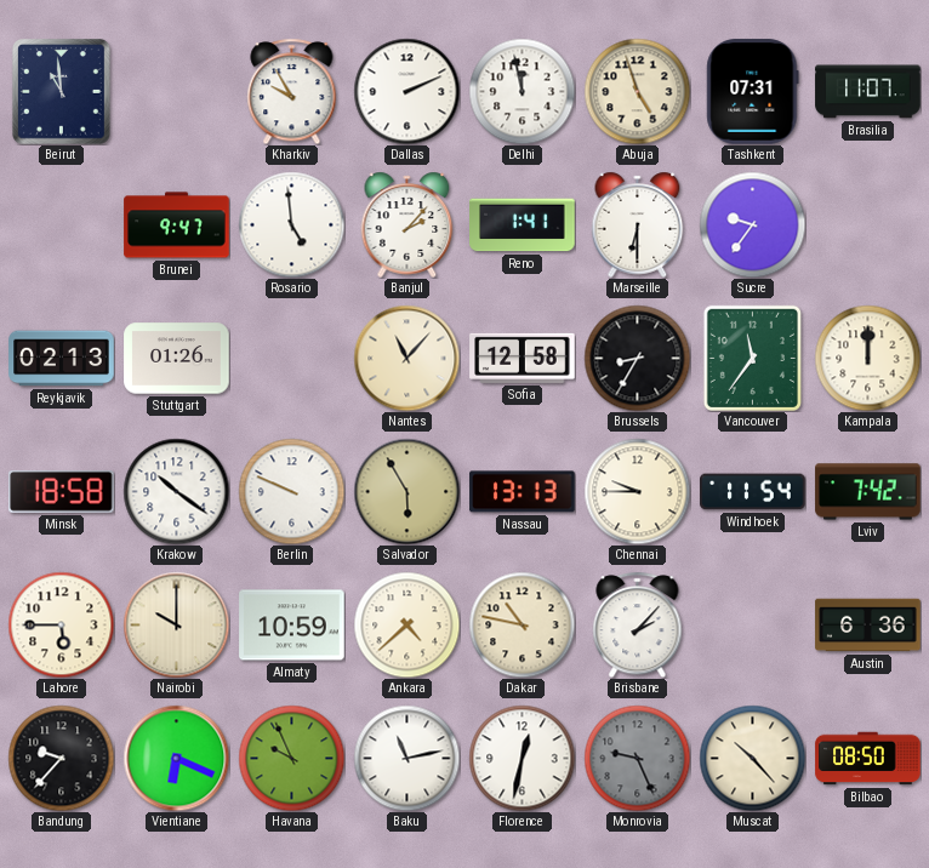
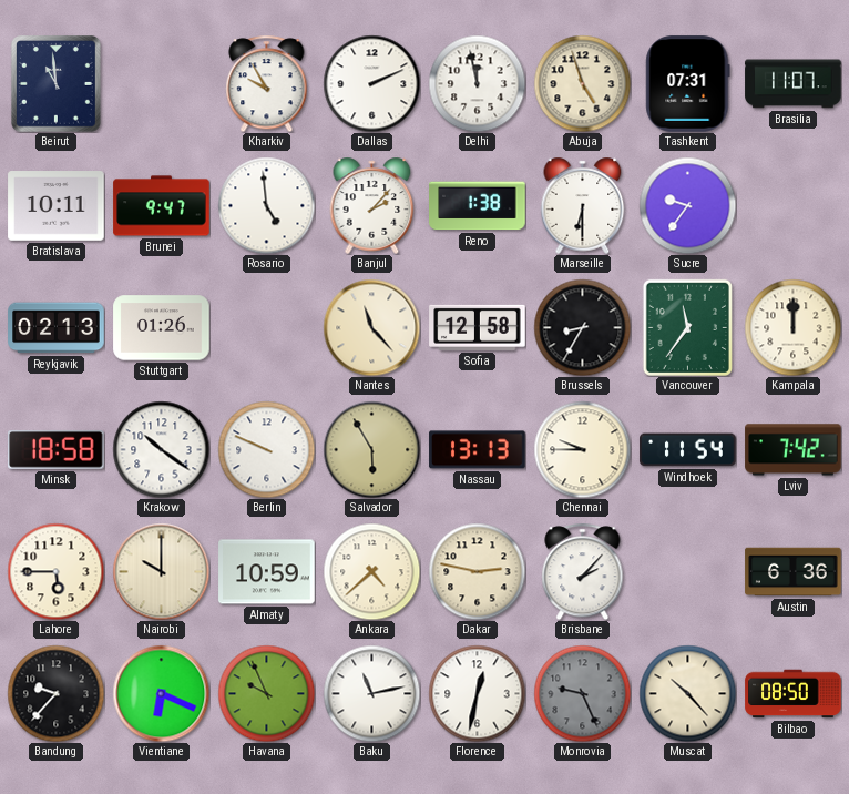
Bratislava: none -> 10:11 (57, 206)
Reno: 1:41 -> 1:38 (478, 206)
Nantes: 11:07 -> 11:23 (371, 327)
Dakar: 10:47 -> 2:47 (477, 571)
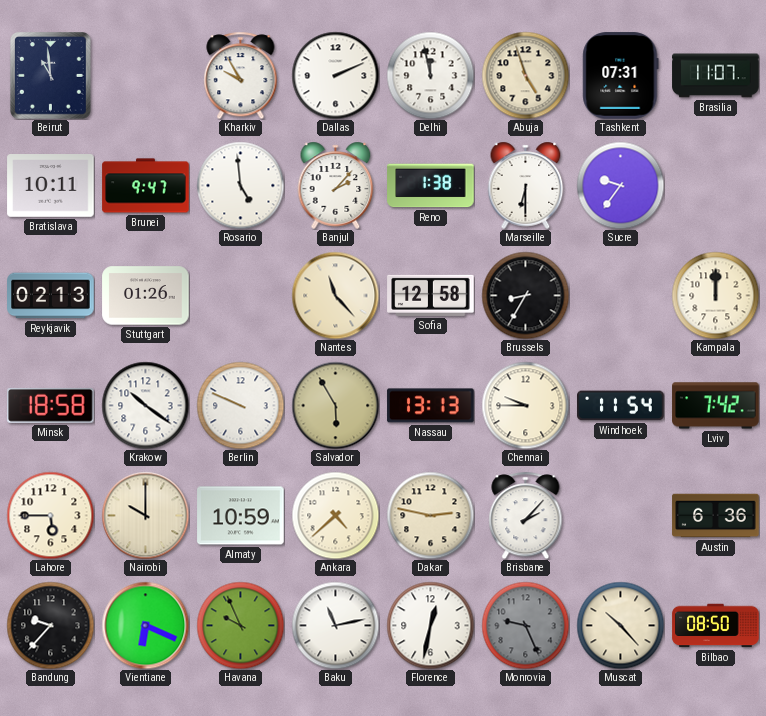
Vancouver: 11:36 -> none (687, 327)
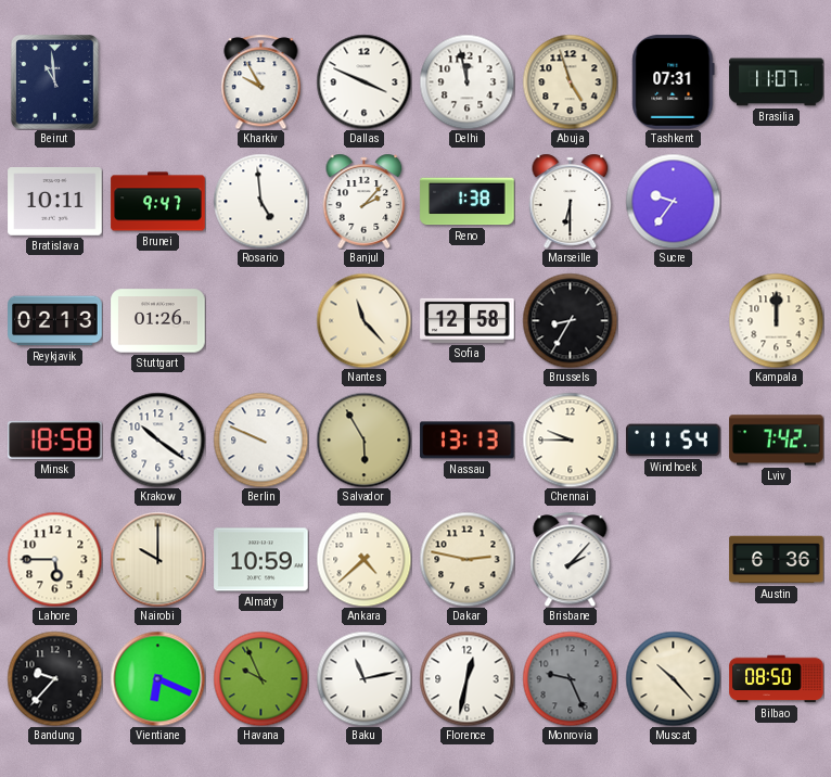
Dallas: 2:11 -> 3:49 (363, 81)
